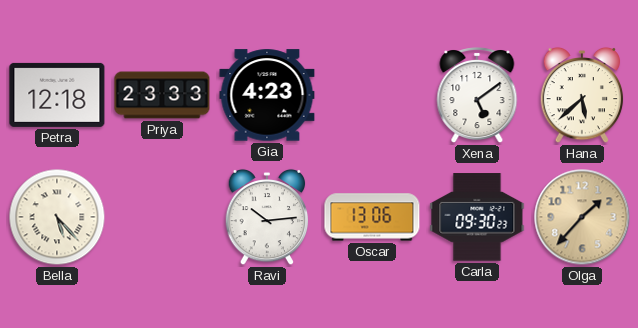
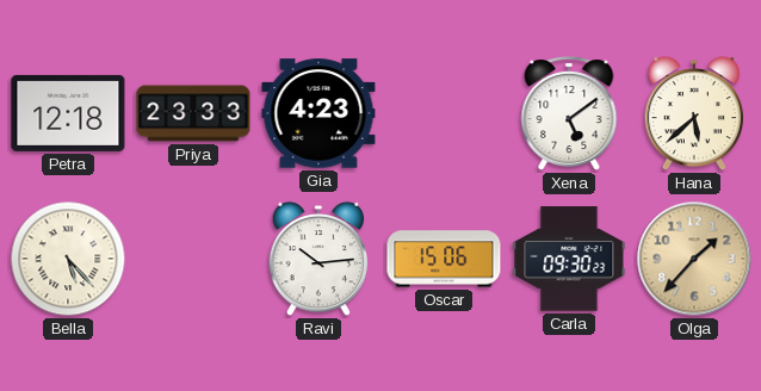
Oscar: 13:06 -> 15:06 (444, 259)
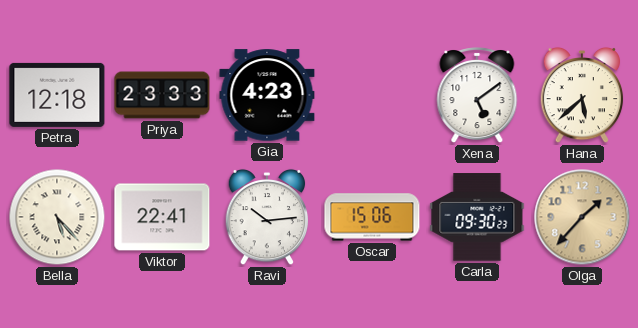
Viktor: none -> 22:41 (162, 217)
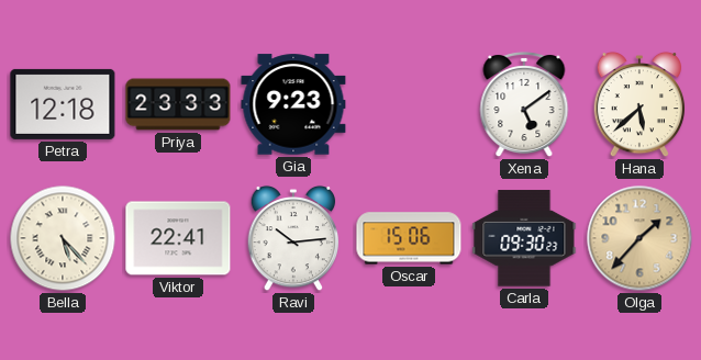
Gia: 4:23 -> 9:23 (293, 104)
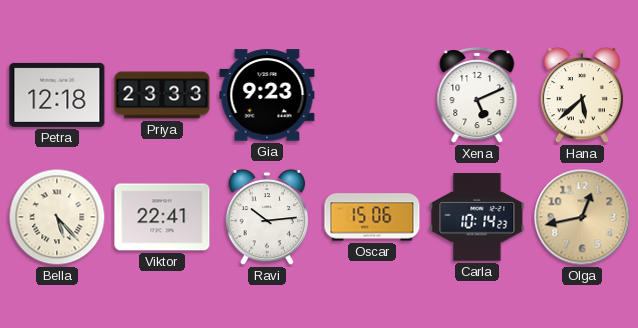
Xena: 5:09 -> 5:11 (477, 96)
Carla: 09:30 -> 10:14 (477, 217)
Olga: 1:37 -> 12:43 (582, 217)
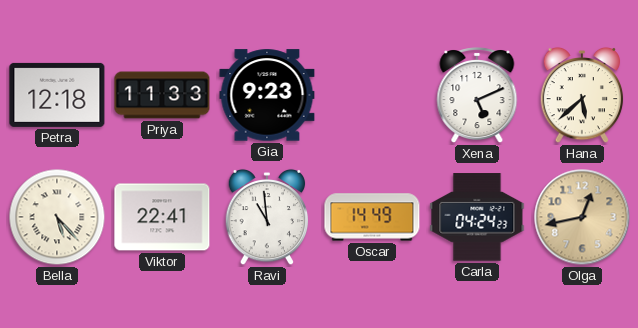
Priya: 23:33 -> 11:33 (162, 95)
Ravi: 10:14 -> 10:59 (267, 217)
Oscar: 15:06 -> 14:49 (372, 217)
Carla: 10:14 -> 04:24 (477, 217)
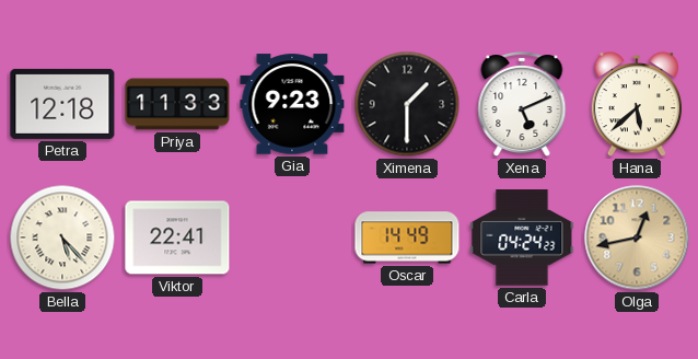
Ximena: none -> 1:30 (407, 104)
Ravi: 10:59 -> none (267, 217)
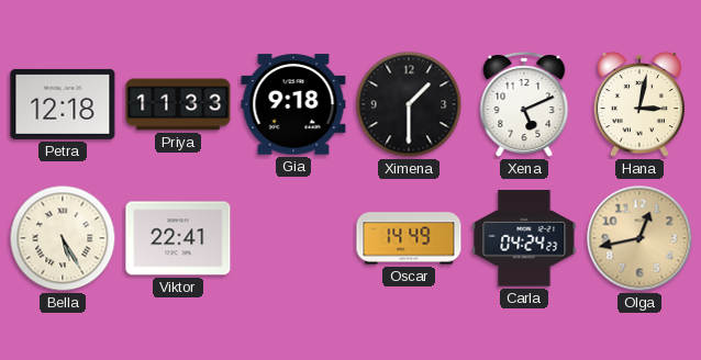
Gia: 9:23 -> 9:18 (293, 104)
Hana: 5:38 -> 3:02 (639, 104)
Bella: 5:23 -> 5:25 (63, 238)
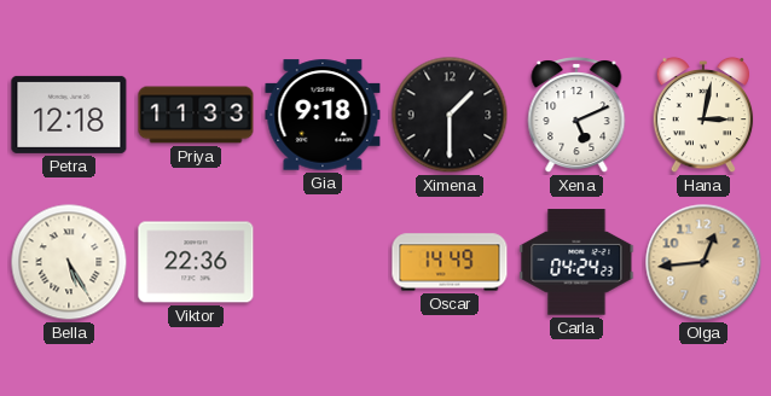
Viktor: 22:41 -> 22:36 (196, 262)
Olga: 12:43 -> 12:44 (703, 262)
